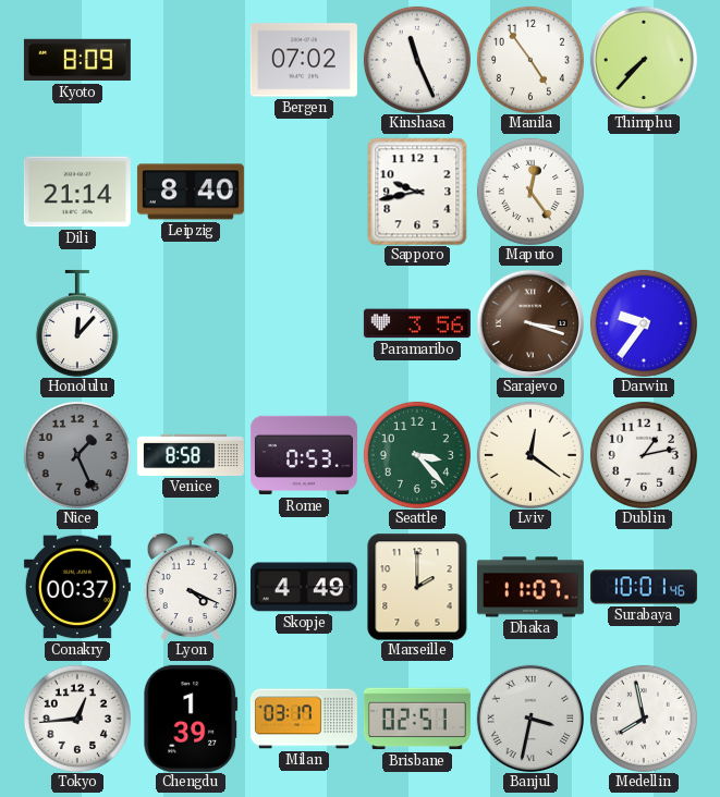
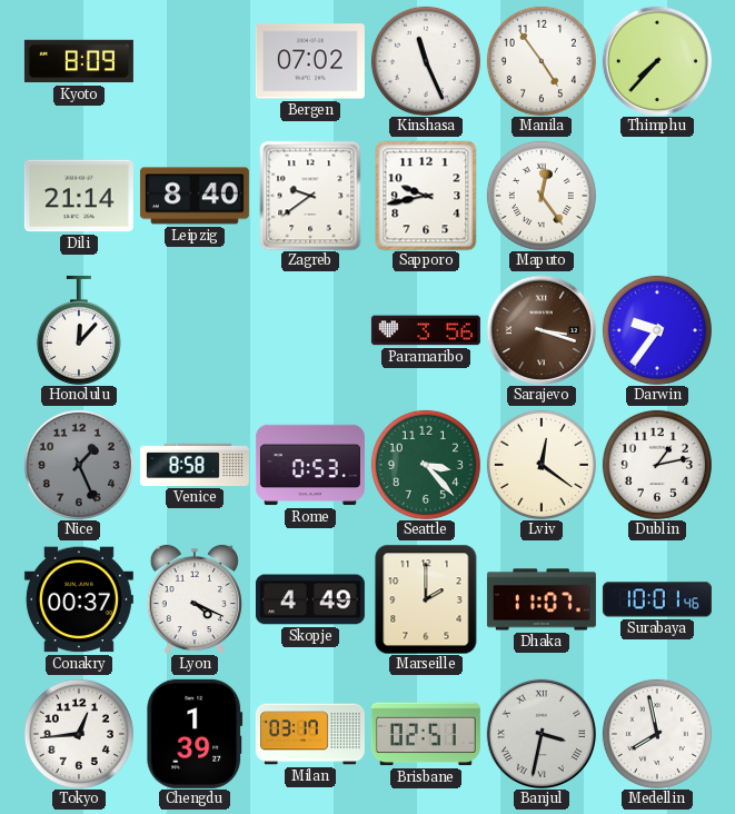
Zagreb: none -> 9:39 (310, 196)
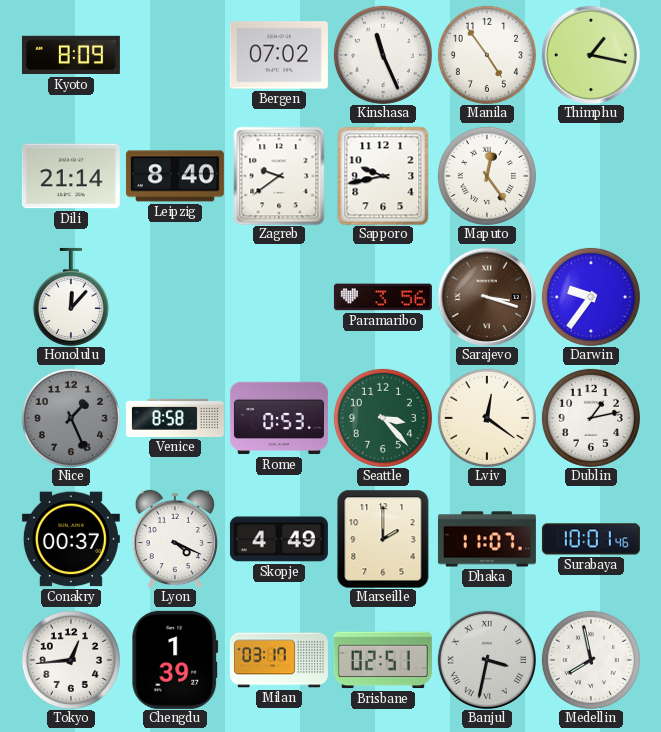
Thimphu: 7:37 -> 1:17 (590, 54)
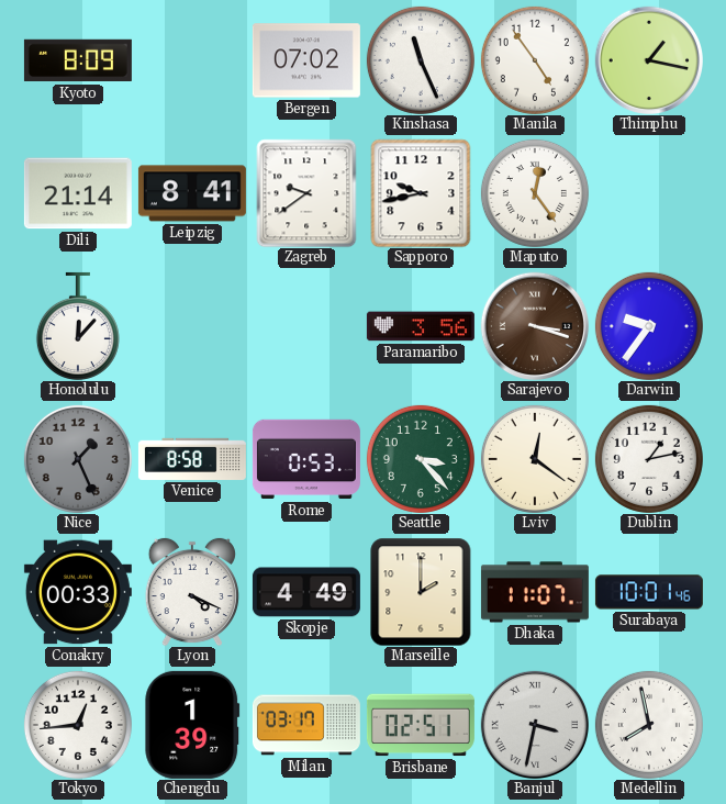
Leipzig: 8:40 -> 8:41 (192, 193)
Conakry: 00:37 -> 00:33 (78, 592)
